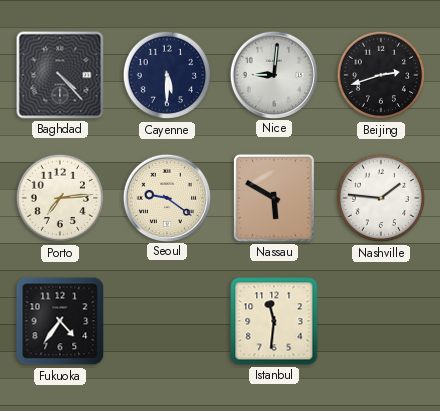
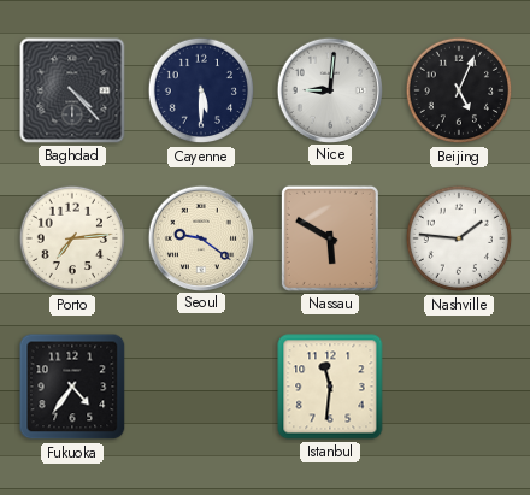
Beijing: 2:42 -> 5:04 (459, 90)
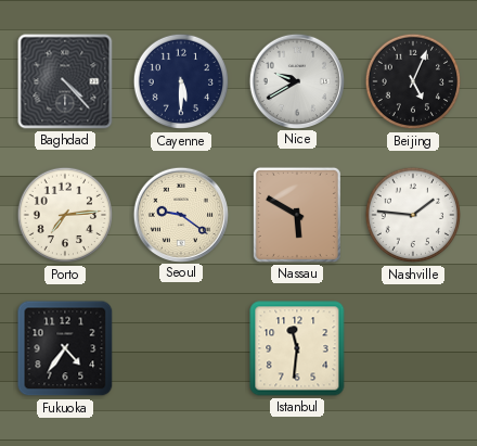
Nice: 9:01 -> 9:40 (296, 80)
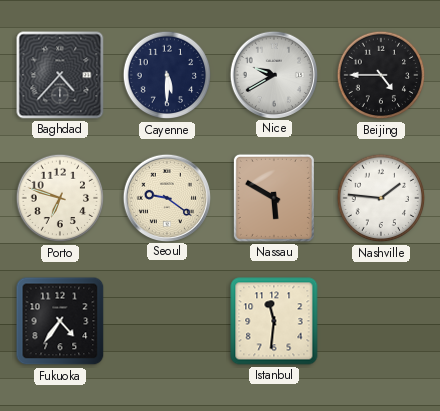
Baghdad: 4:23 -> 4:37 (60, 75)
Beijing: 5:04 -> 4:45 (381, 75)
Porto: 7:14 -> 6:48 (60, 198)
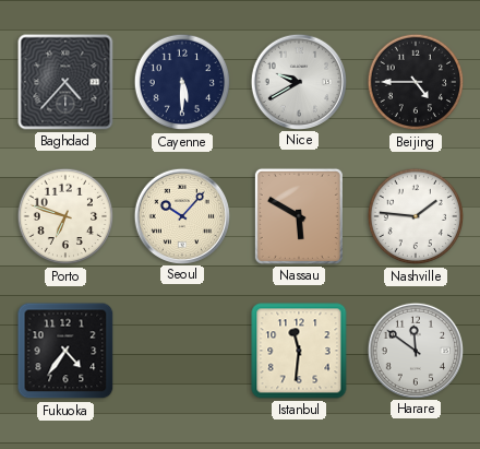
Seoul: 9:21 -> 10:07 (181, 215)
Harare: none -> 11:51 (415, 350)
